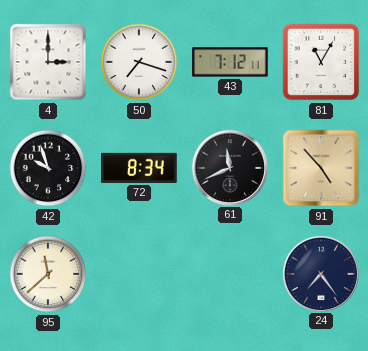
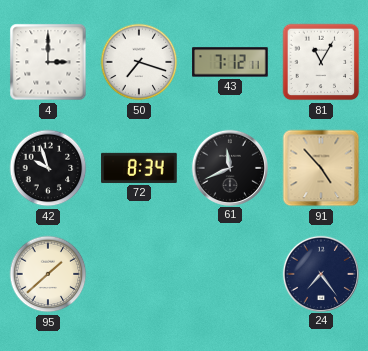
95: 11:38 -> 1:38 (48, 274)
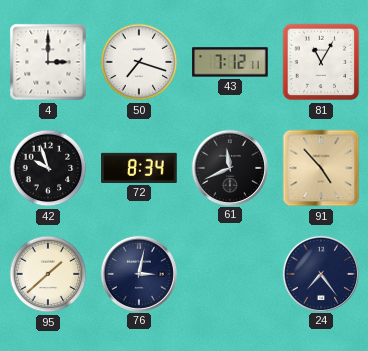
76: none -> 3:02 (138, 273)
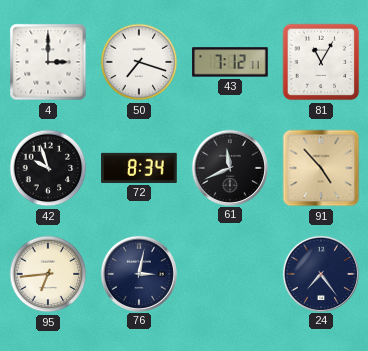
95: 1:38 -> 6:44 (48, 274)
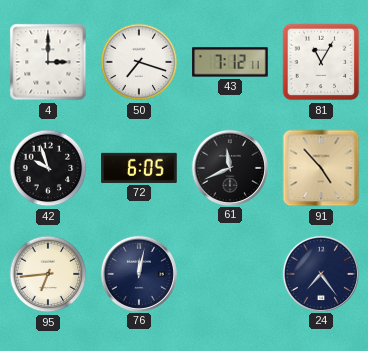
72: 8:34 -> 6:05 (139, 168)
76: 3:02 -> 12:02 (138, 273)
